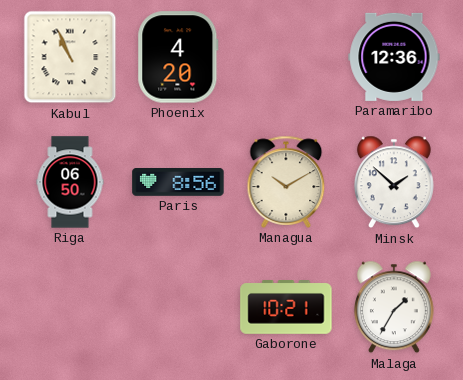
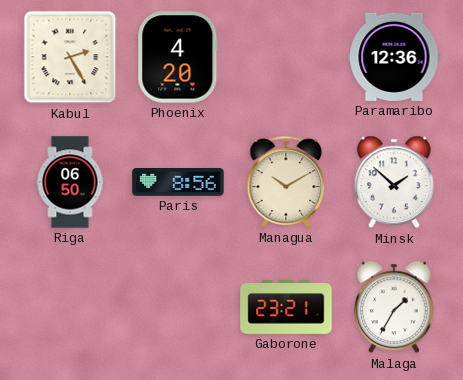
Kabul: 10:56 -> 2:25 (70, 57)
Gaborone: 10:21 -> 23:21 (286, 307)
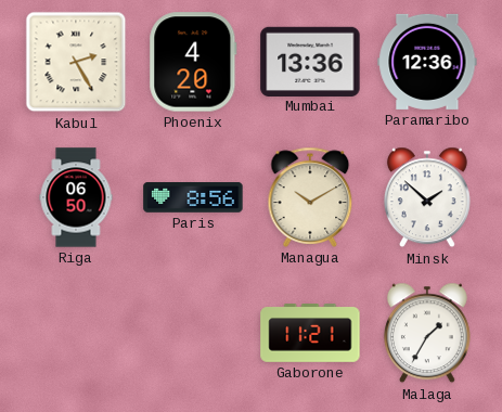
Mumbai: none -> 13:36 (310, 61)
Gaborone: 23:21 -> 11:21 (310, 333)
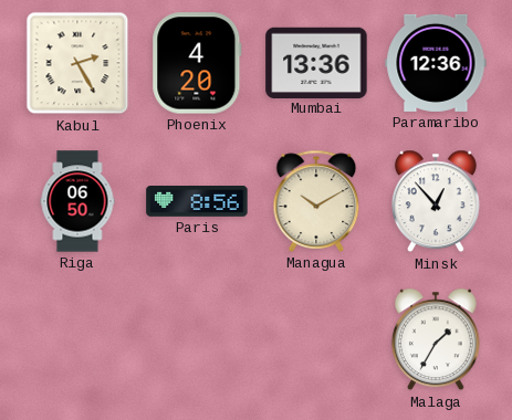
Minsk: 1:52 -> 12:53 (436, 201)
Gaborone: 11:21 -> none (310, 333)
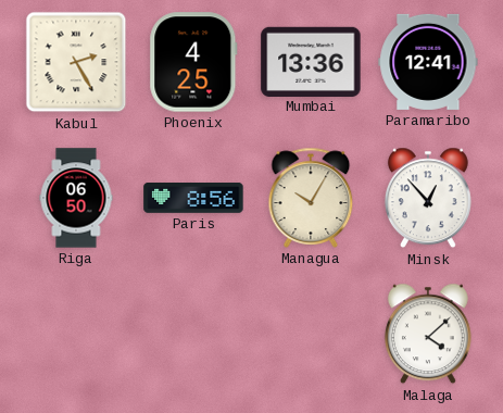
Phoenix: 4:20 -> 4:25 (193, 62)
Paramaribo: 12:36 -> 12:41 (428, 62)
Managua: 10:10 -> 10:05 (311, 198)
Malaga: 1:35 -> 4:08 (428, 334)
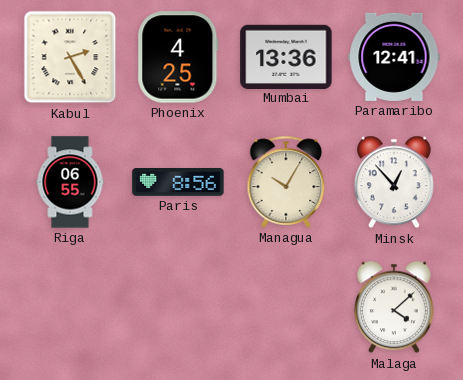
Riga: 06:50 -> 06:55 (70, 182)
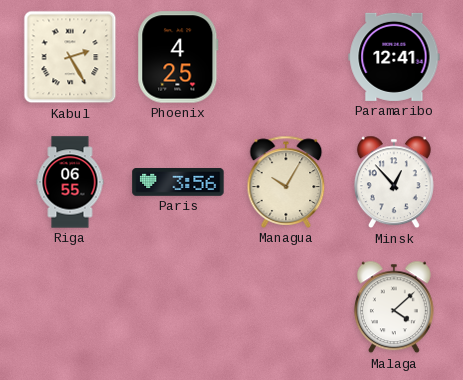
Mumbai: 13:36 -> none (286, 56)
Paris: 8:56 -> 3:56 (178, 183)
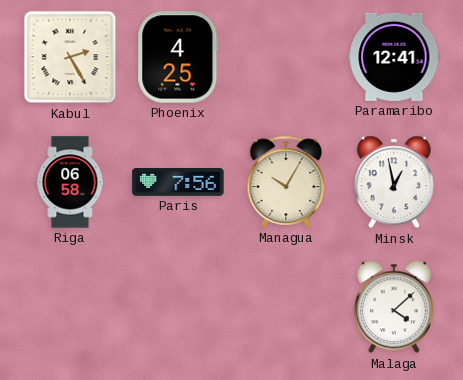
Riga: 06:55 -> 06:58 (70, 182)
Paris: 3:56 -> 7:56 (178, 183)
Minsk: 12:53 -> 12:58 (394, 182)
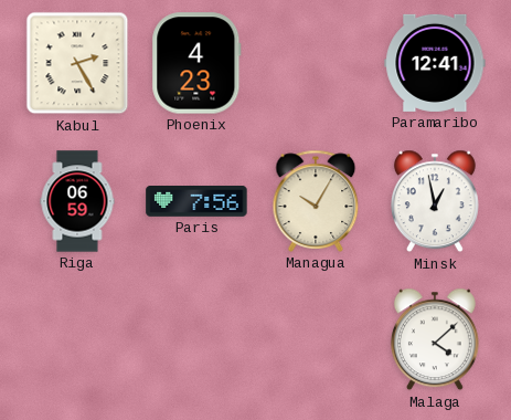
Phoenix: 4:25 -> 4:23 (196, 63)
Riga: 06:58 -> 06:59 (77, 201)
